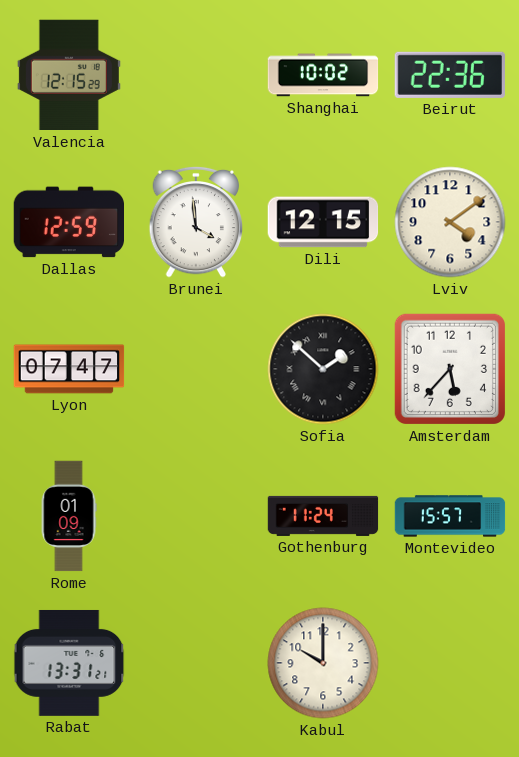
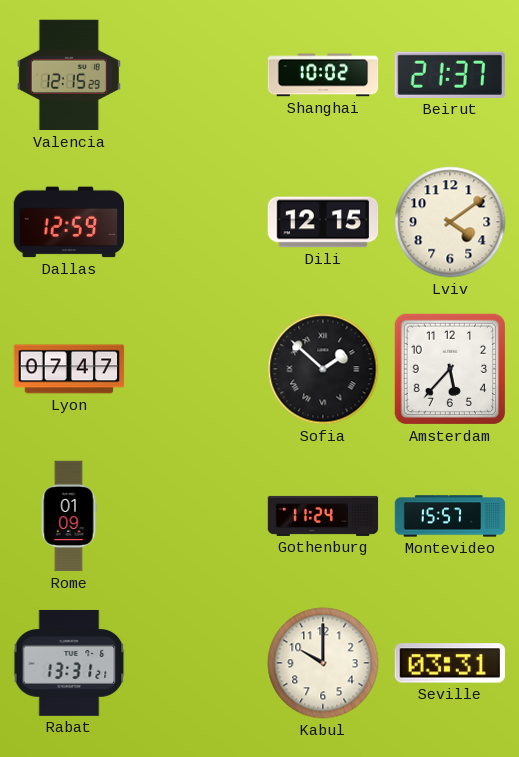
Beirut: 22:36 -> 21:37 (449, 75)
Brunei: 3:59 -> none (196, 222)
Seville: none -> 03:31 (449, 663)
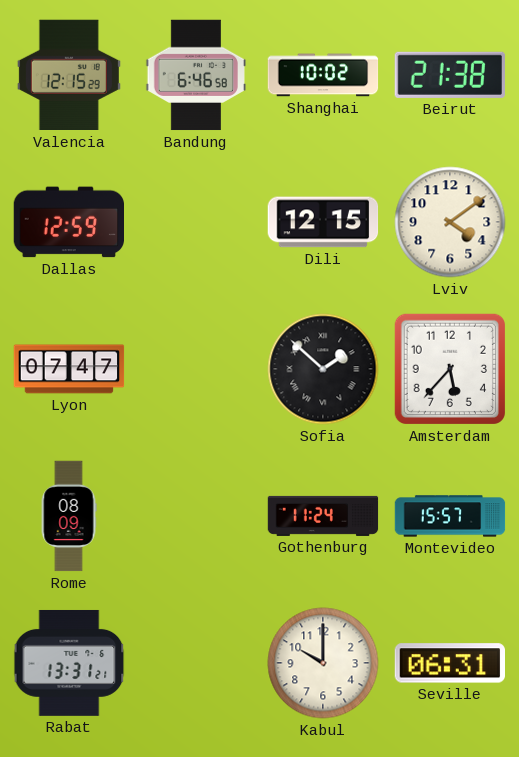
Bandung: none -> 6:46 (195, 75)
Beirut: 21:37 -> 21:38 (449, 75)
Rome: 01:09 -> 08:09 (69, 516)
Seville: 03:31 -> 06:31 (449, 663)
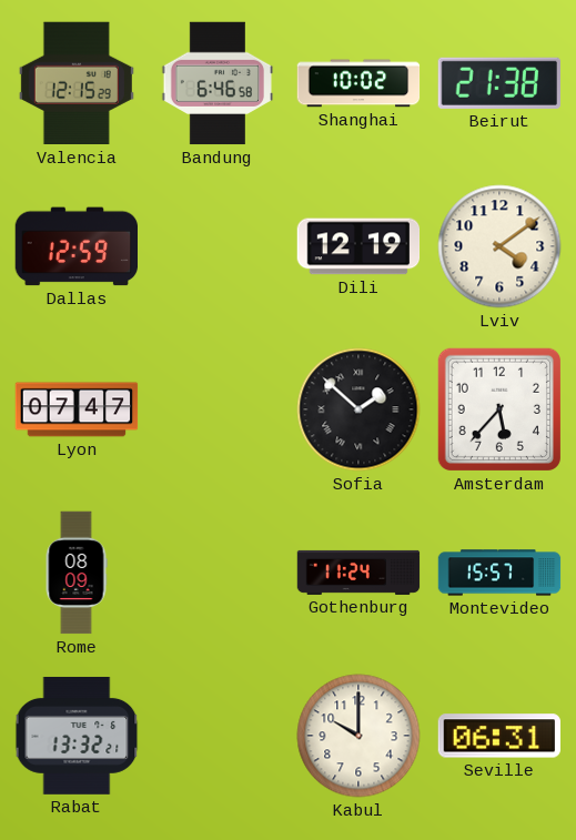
Dili: 12:15 -> 12:19 (358, 246)
Rabat: 13:31 -> 13:32 (77, 736)
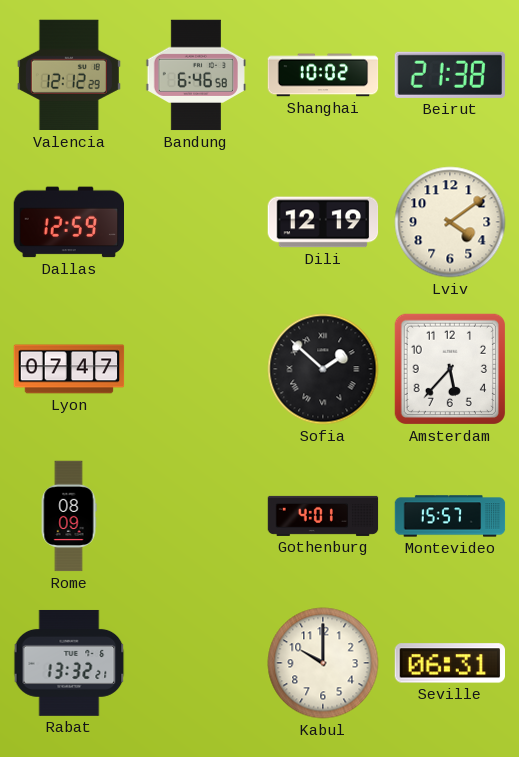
Valencia: 12:15 -> 12:12 (69, 75)
Gothenburg: 11:24 -> 4:01 (323, 516)
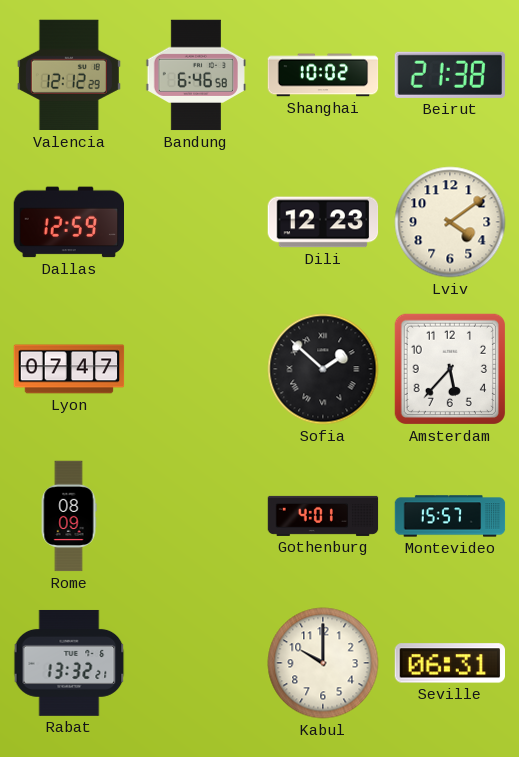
Dili: 12:19 -> 12:23 (323, 222)
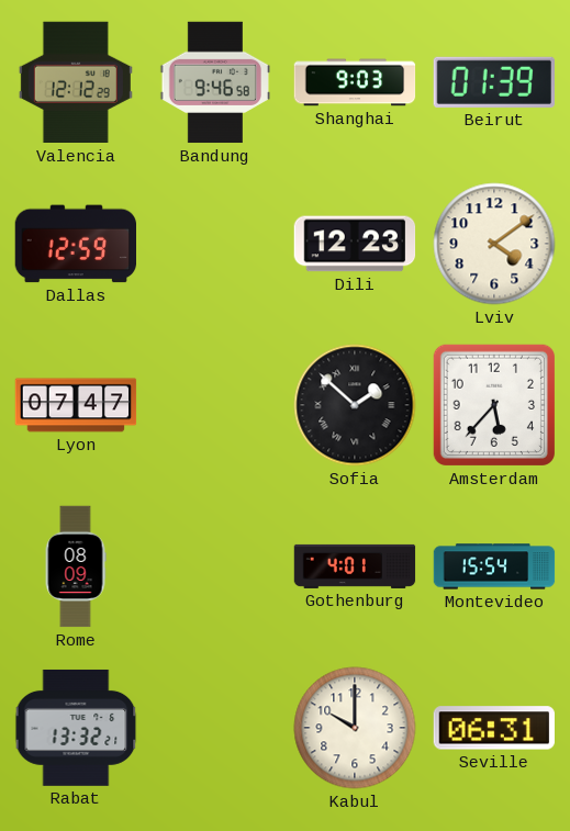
Bandung: 6:46 -> 9:46 (214, 82)
Shanghai: 10:02 -> 9:03 (355, 82)
Beirut: 21:38 -> 01:39 (493, 82)
Montevideo: 15:57 -> 15:54 (494, 566)
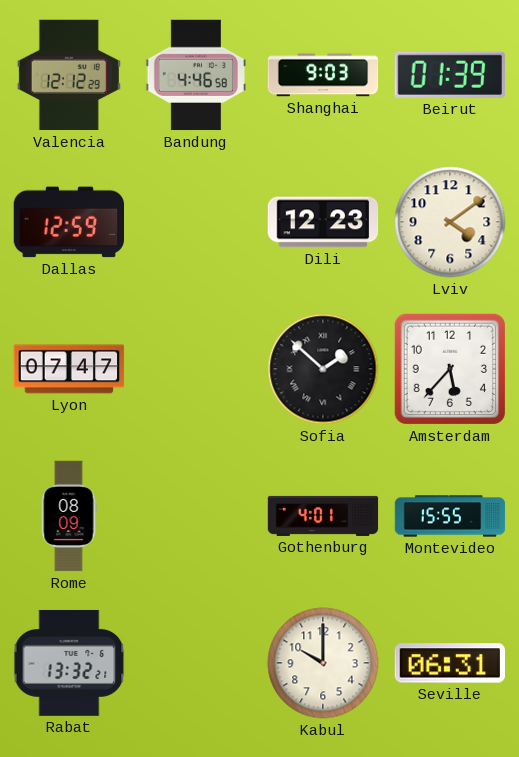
Bandung: 9:46 -> 4:46 (195, 75)
Montevideo: 15:54 -> 15:55 (450, 516)
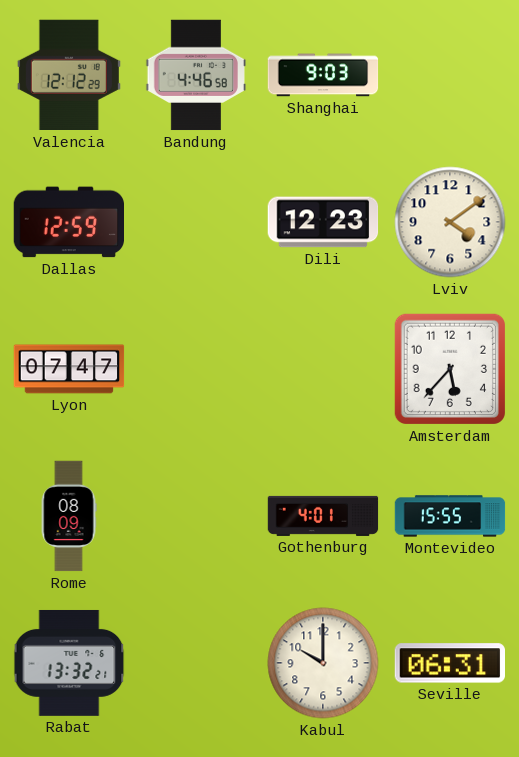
Beirut: 01:39 -> none (449, 75)
Sofia: 1:52 -> none (323, 369)
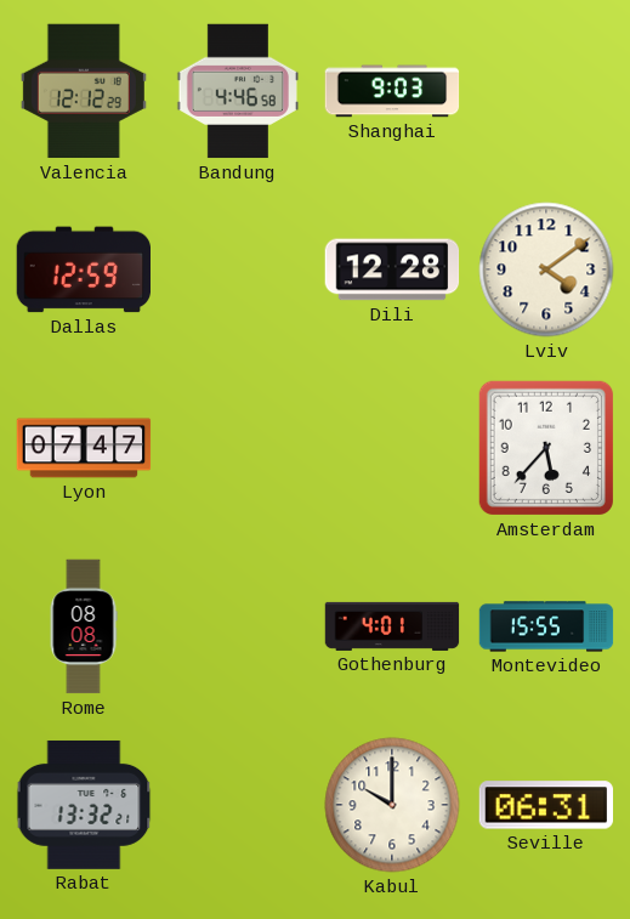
Dili: 12:23 -> 12:28 (392, 270)
Rome: 08:09 -> 08:08 (84, 626)
